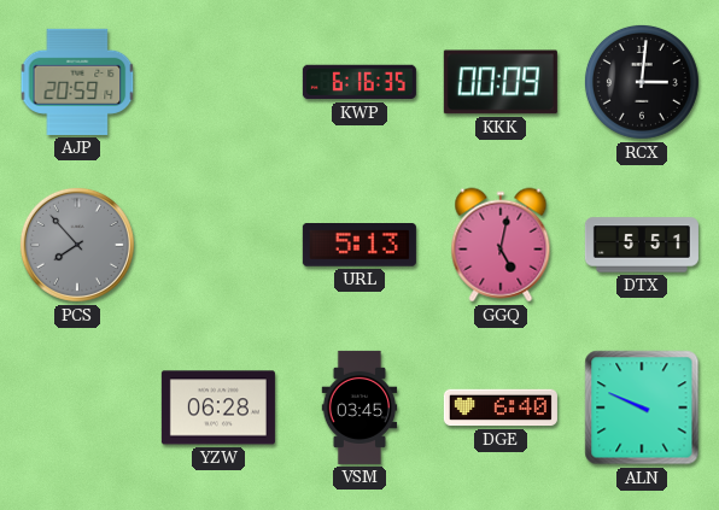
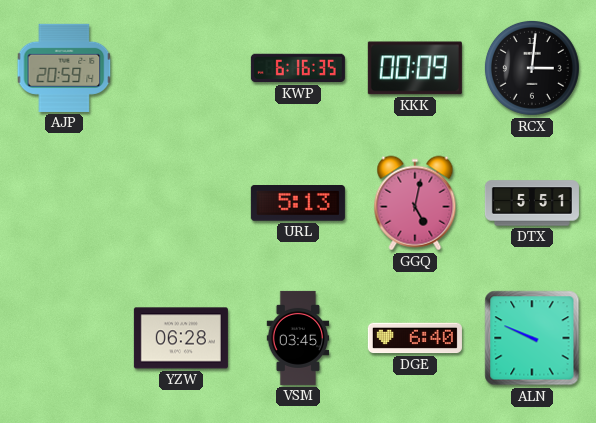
PCS: 7:53 -> none (77, 245)
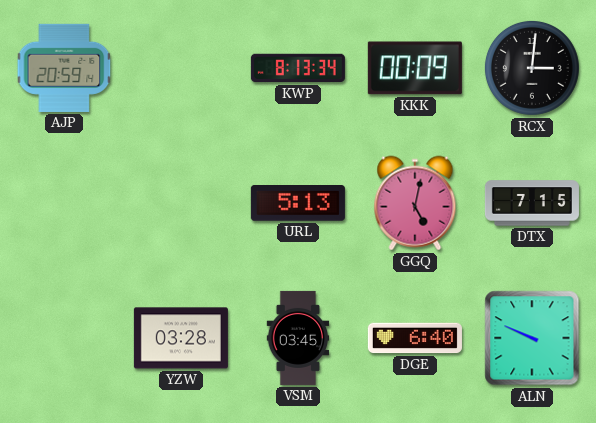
KWP: 6:16 -> 8:13 (298, 68)
DTX: 5:51 -> 7:15 (532, 203)
YZW: 06:28 -> 03:28 (181, 338)
